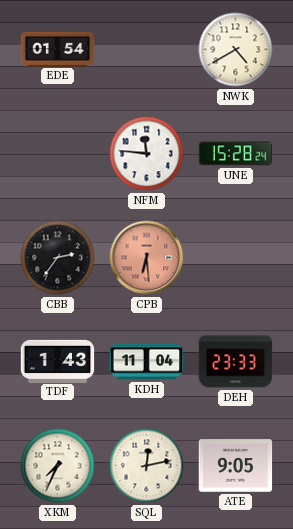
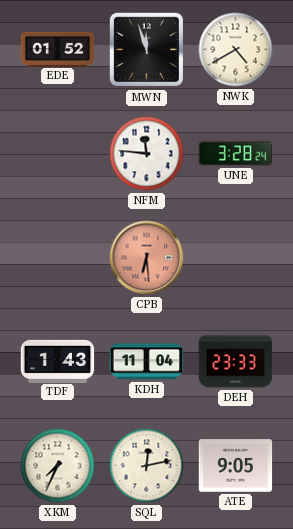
EDE: 01:54 -> 01:52 (58, 49)
MWN: none -> 11:57 (147, 50)
UNE: 15:28 -> 3:28 (236, 154)
CBB: 2:36 -> none (58, 258)
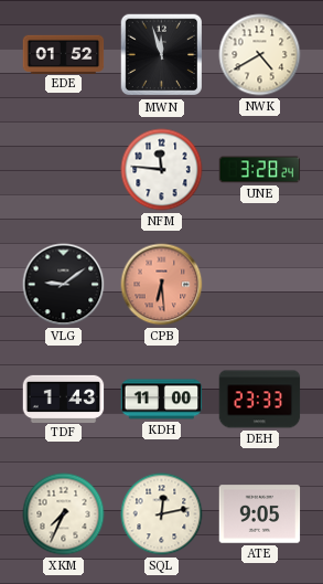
VLG: none -> 9:09 (64, 285)
KDH: 11:04 -> 11:00 (162, 400)
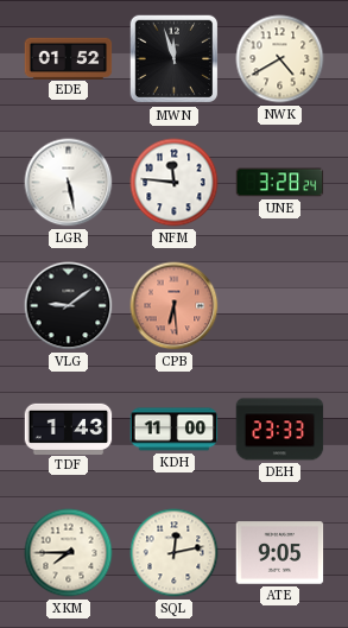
LGR: none -> 5:28 (69, 183)
XKM: 7:34 -> 7:45 (69, 553)
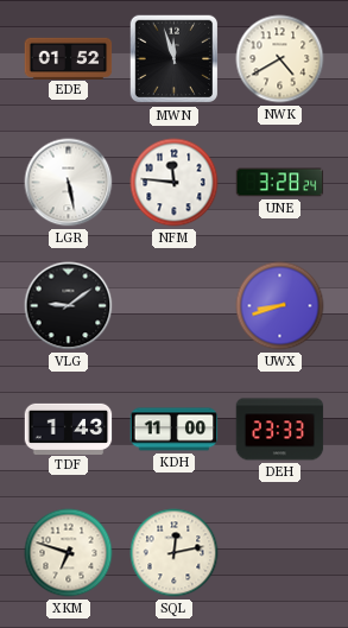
CPB: 6:29 -> none (175, 306)
UWX: none -> 8:42 (280, 306)
XKM: 7:45 -> 6:48 (69, 553)
ATE: 9:05 -> none (280, 553)
